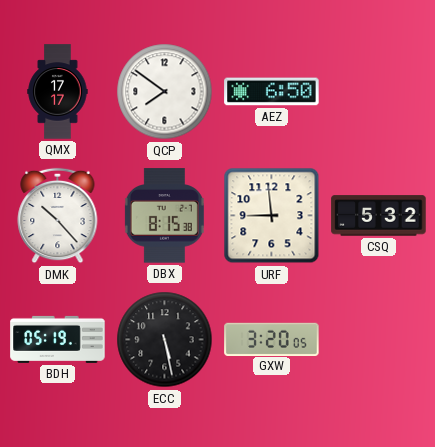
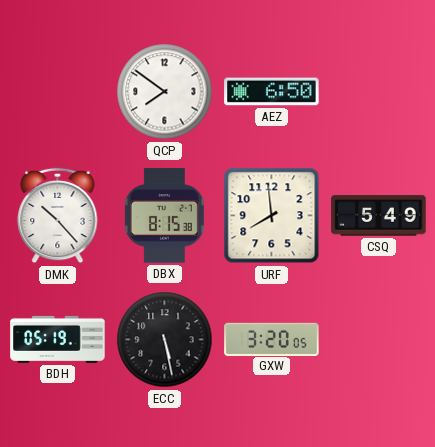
QMX: 17:17 -> none (58, 92)
URF: 8:59 -> 7:59 (272, 216)
CSQ: 5:32 -> 5:49 (379, 216)
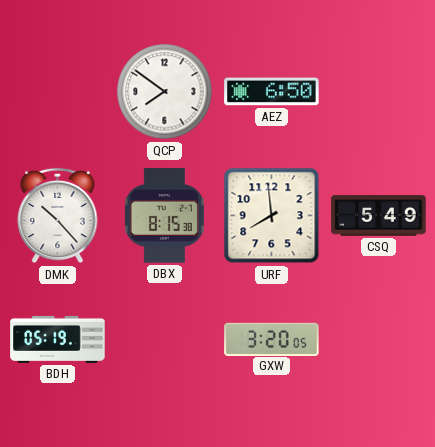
ECC: 5:28 -> none (165, 340)
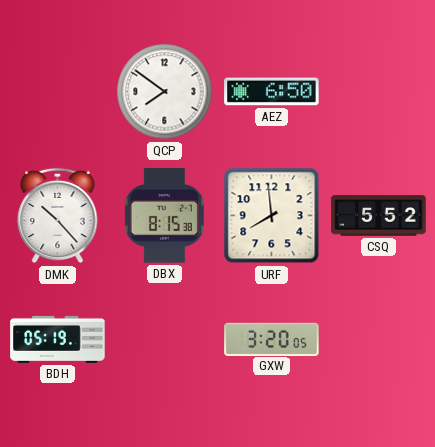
CSQ: 5:49 -> 5:52 (379, 216)
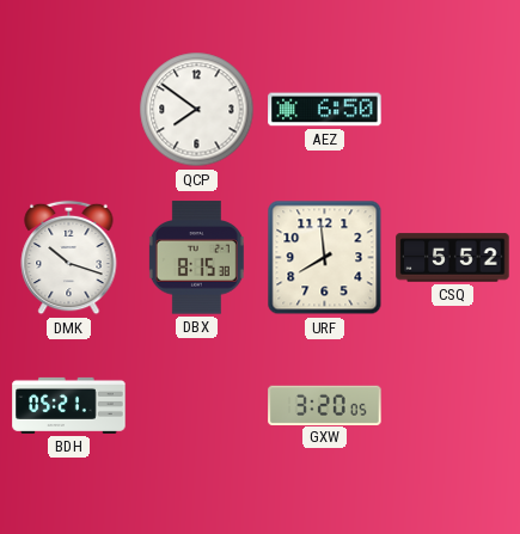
DMK: 10:23 -> 10:18 (69, 258)
BDH: 05:19 -> 05:21 (69, 405)
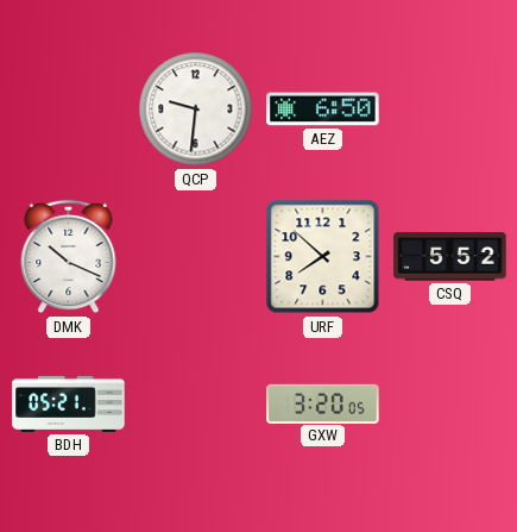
QCP: 7:51 -> 9:31 (196, 109)
DMK: 10:18 -> 10:19 (69, 257)
DBX: 8:15 -> none (196, 258)
URF: 7:59 -> 7:52 (323, 257)
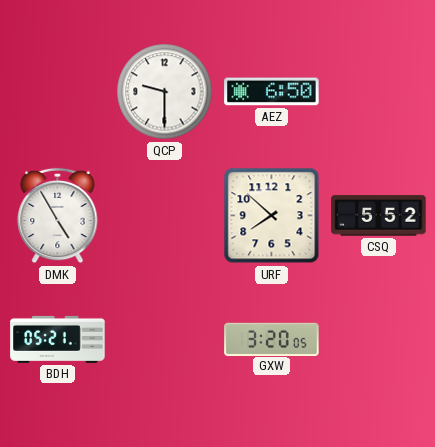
QCP: 9:31 -> 9:30 (165, 92)
DMK: 10:19 -> 4:55 (58, 216)
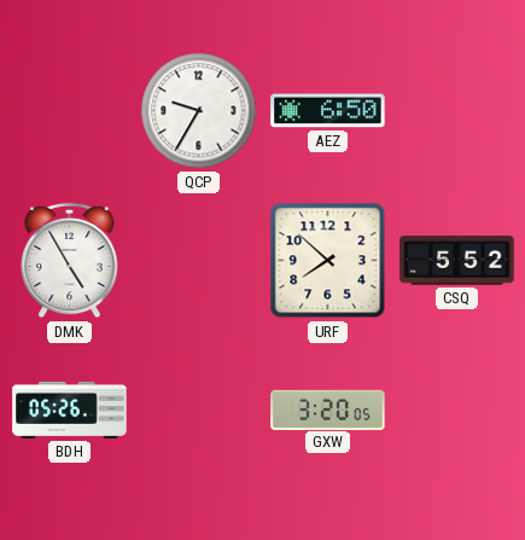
QCP: 9:30 -> 9:35 (199, 111)
BDH: 05:21 -> 05:26 (70, 410)
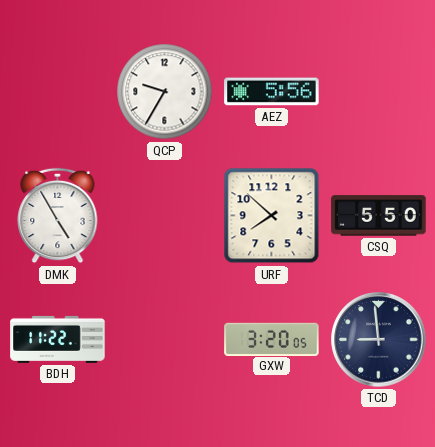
AEZ: 6:50 -> 5:56 (272, 92)
CSQ: 5:52 -> 5:50 (379, 216)
BDH: 05:26 -> 11:22 (58, 339)
TCD: none -> 8:59 (379, 340)
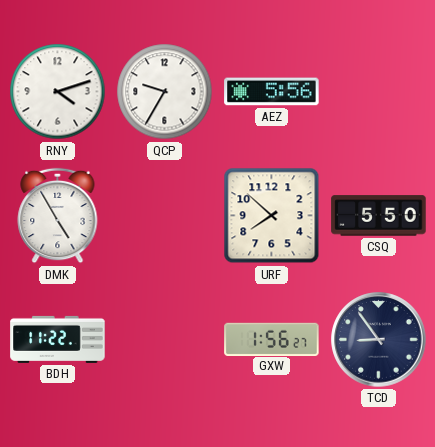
RNY: none -> 4:12 (58, 92)
GXW: 3:20 -> 1:56 (272, 339)
TCD: 8:59 -> 8:54 (379, 340)
